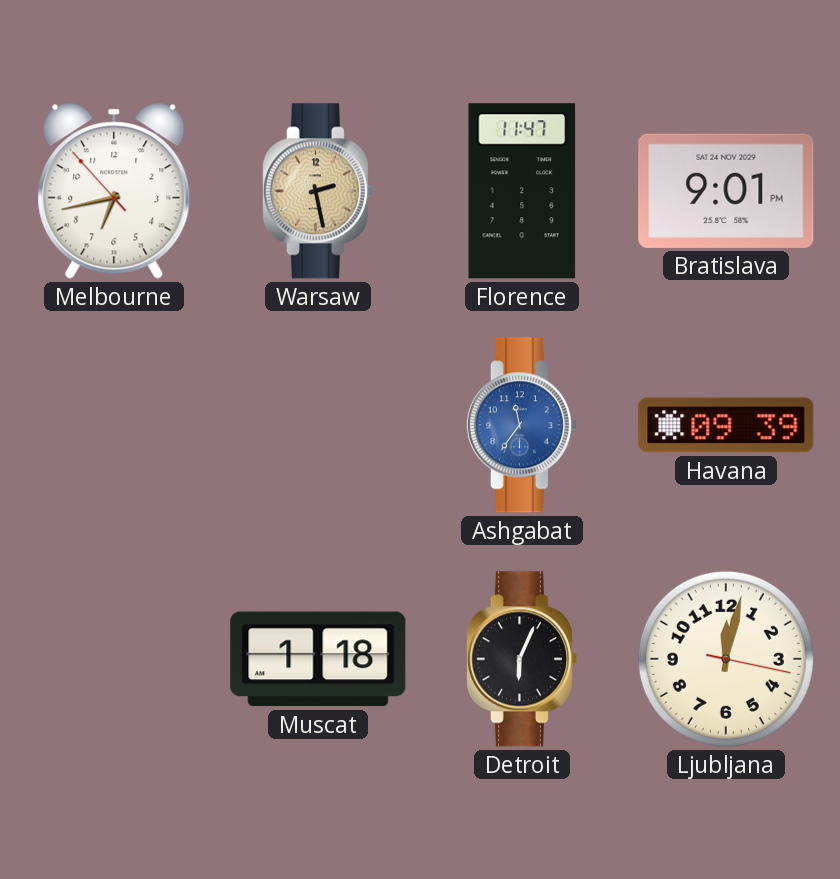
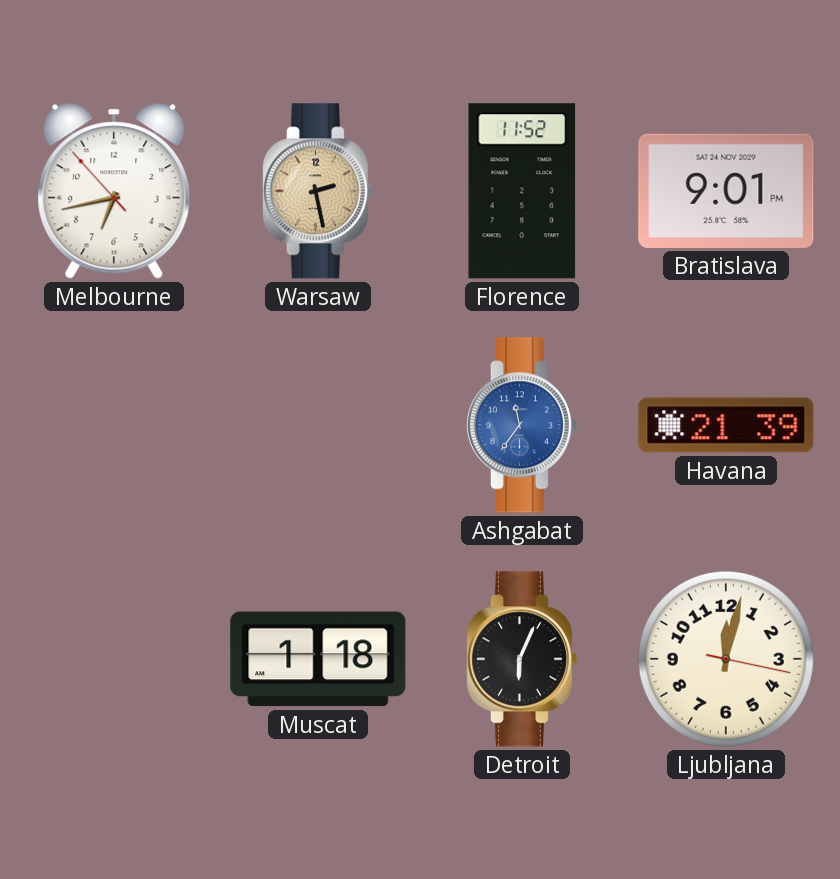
Florence: 11:47 -> 11:52 (522, 191)
Havana: 09:39 -> 21:39 (726, 425)
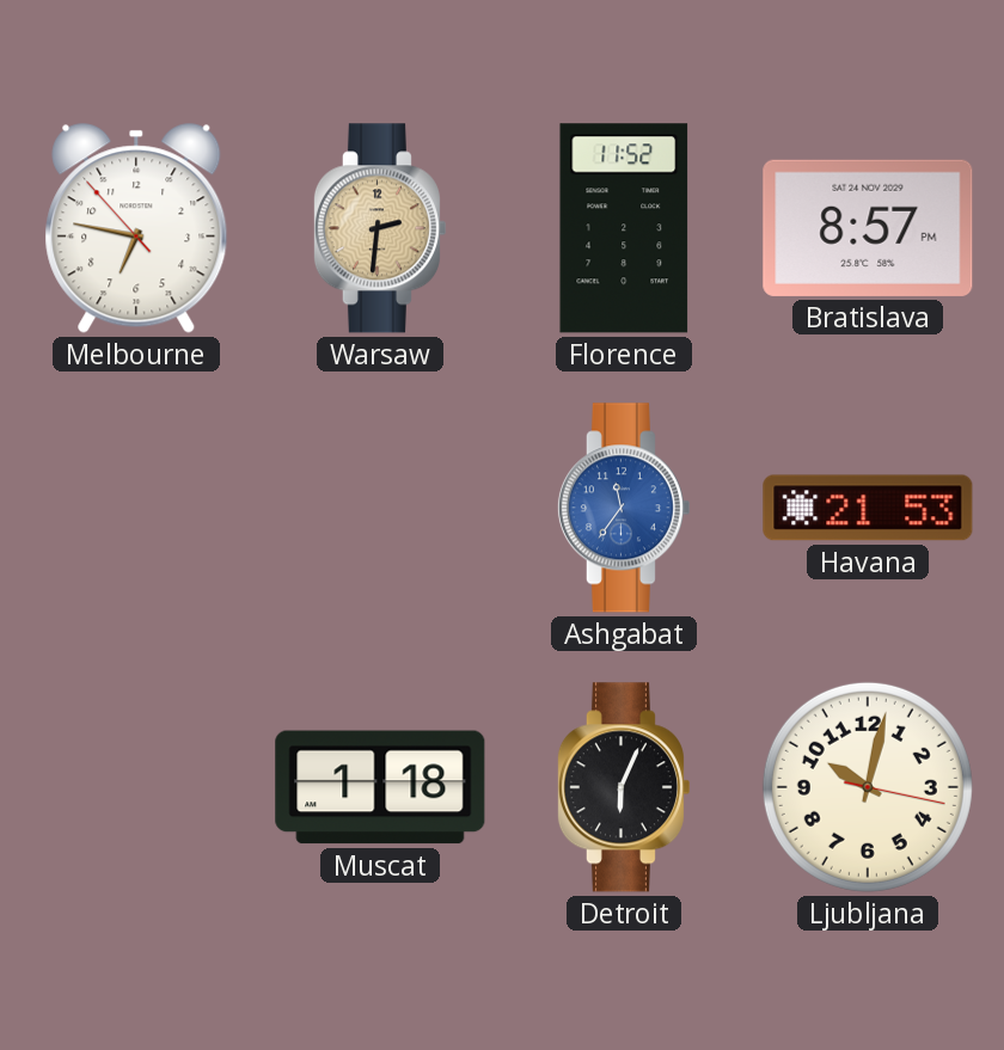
Melbourne: 6:42 -> 6:46 (136, 228)
Warsaw: 2:28 -> 2:31 (379, 228)
Bratislava: 9:01 -> 8:57 (868, 228)
Havana: 21:39 -> 21:53 (868, 508)
Ljubljana: 12:02 -> 10:02 (868, 787)
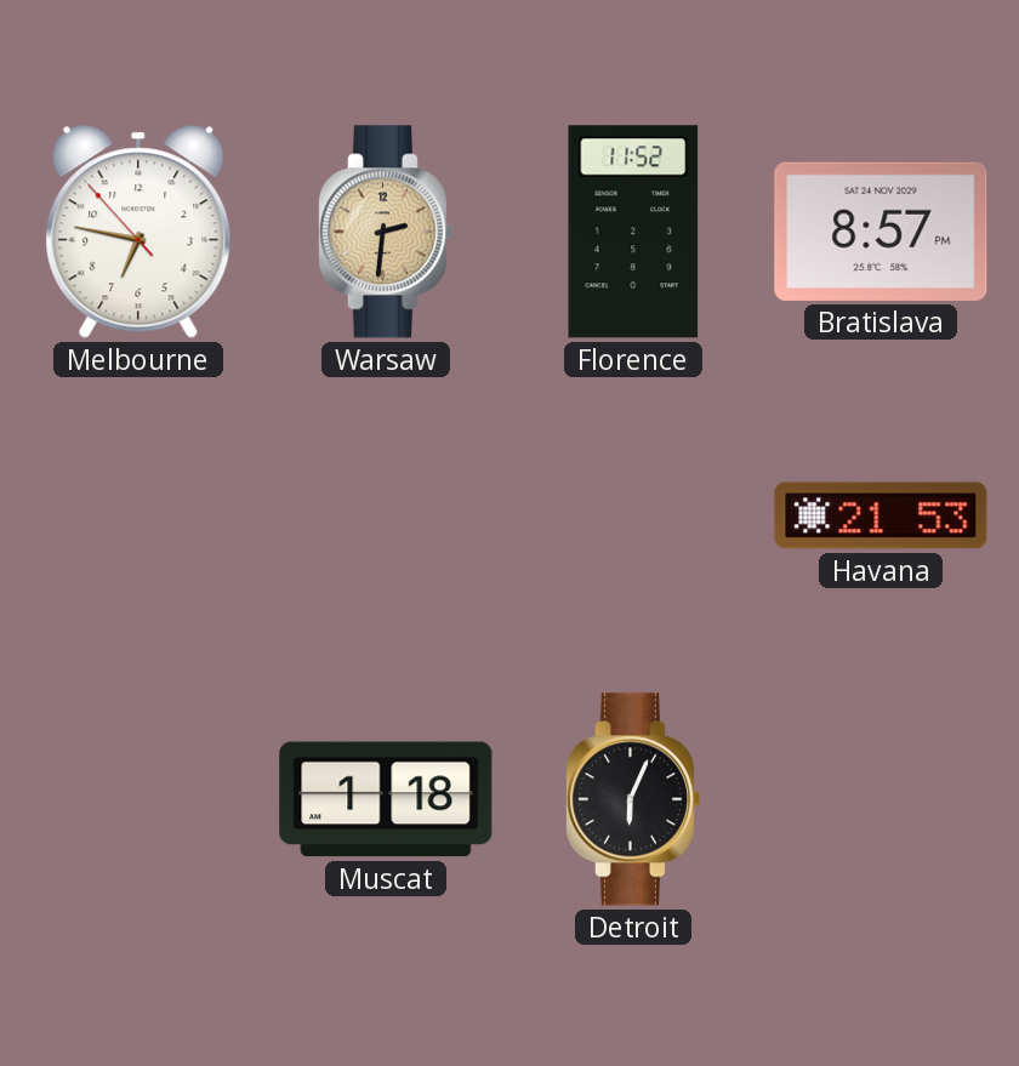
Ashgabat: 11:36 -> none (623, 508)
Ljubljana: 10:02 -> none (868, 787)
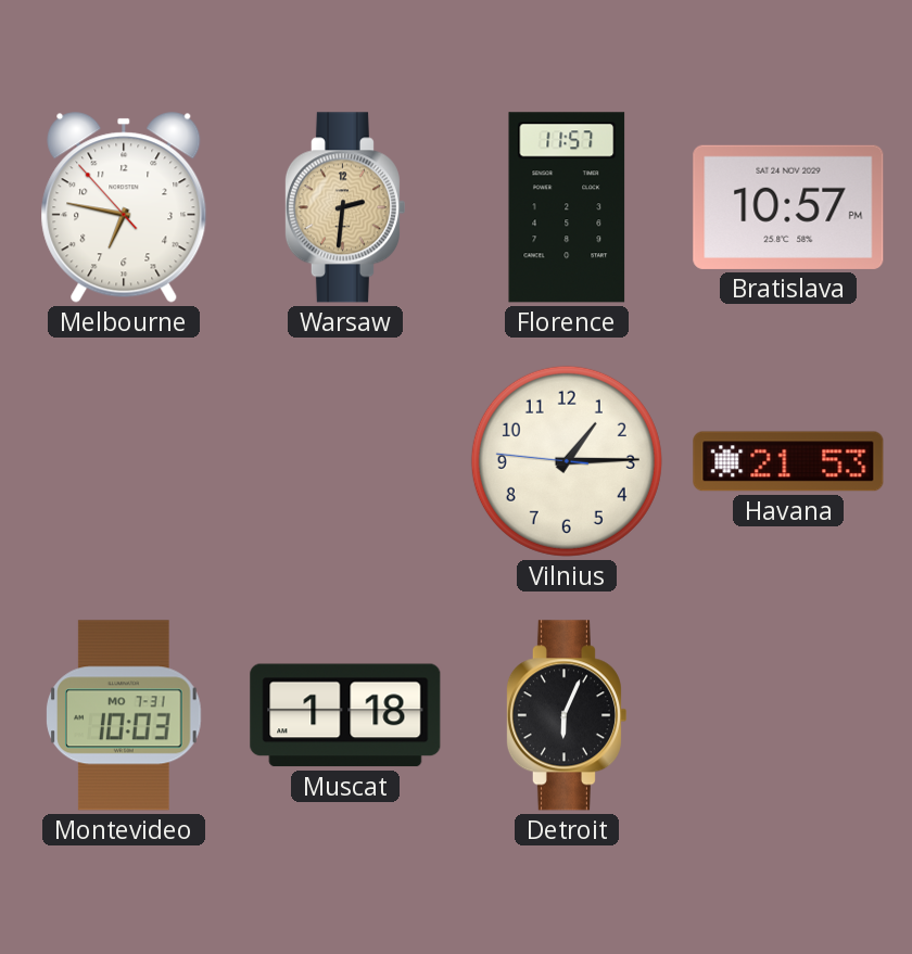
Florence: 11:52 -> 11:57 (567, 207)
Bratislava: 8:57 -> 10:57 (788, 207)
Vilnius: none -> 1:14 (567, 461)
Montevideo: none -> 10:03 (124, 715)
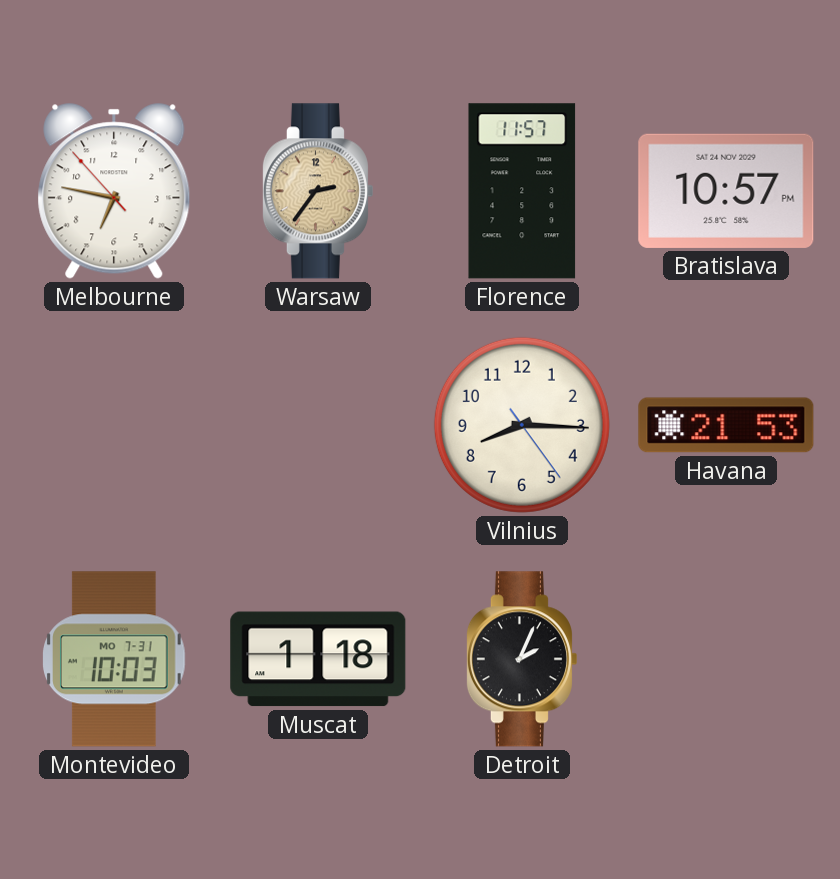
Warsaw: 2:31 -> 2:36 (317, 191)
Vilnius: 1:14 -> 8:15 (522, 425)
Detroit: 6:04 -> 2:04 (521, 659)
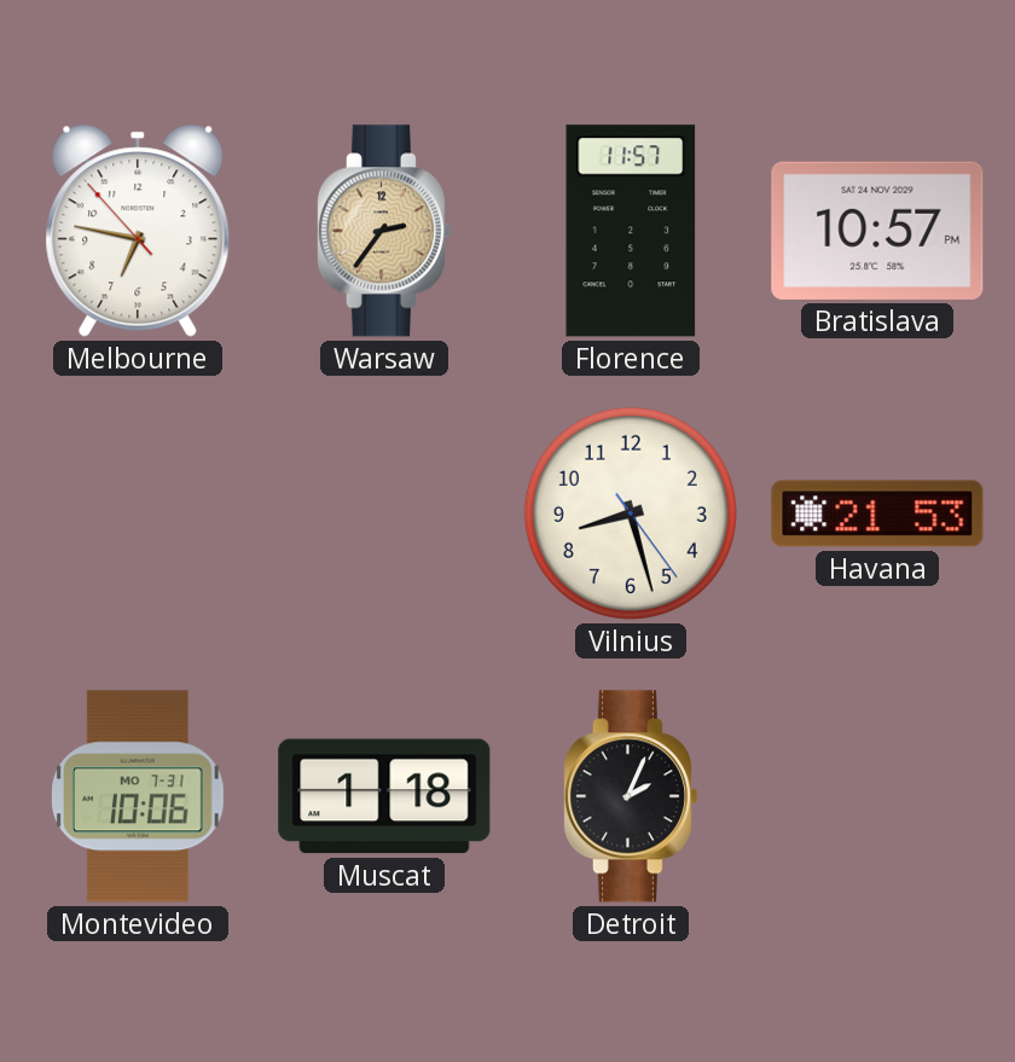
Vilnius: 8:15 -> 8:27 (631, 513)
Montevideo: 10:03 -> 10:06 (138, 796)
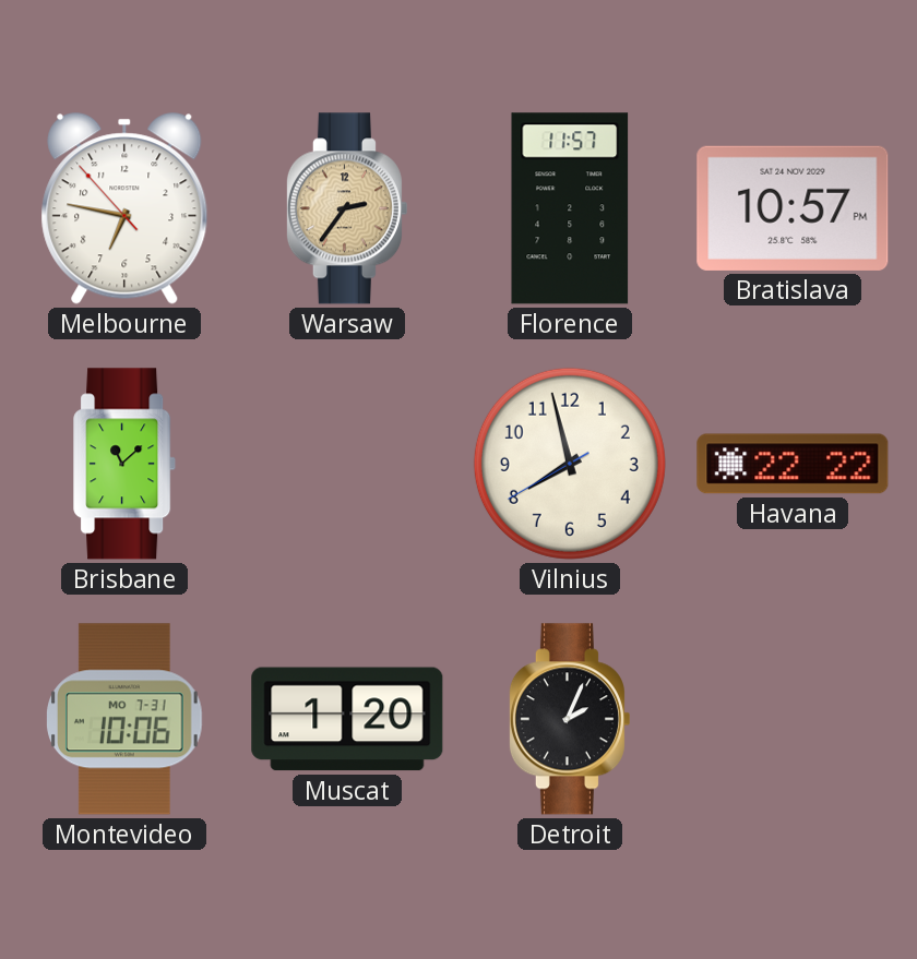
Brisbane: none -> 11:08 (126, 464)
Vilnius: 8:27 -> 7:57 (570, 464)
Havana: 21:53 -> 22:22 (793, 464)
Muscat: 1:18 -> 1:20 (347, 719)
